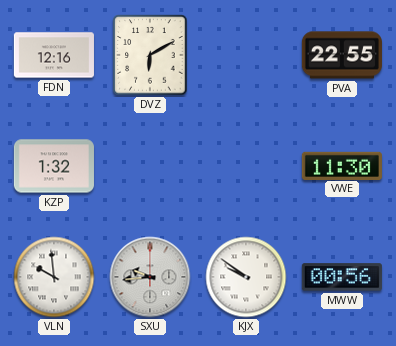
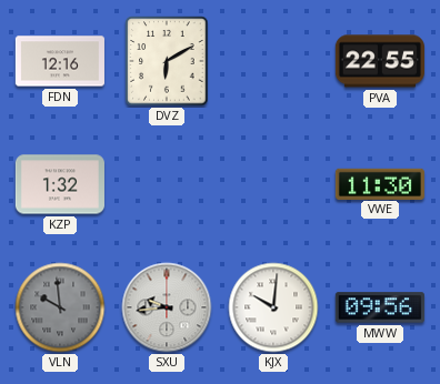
VLN dial: white -> grey (60, 307)
KJX: 9:51 -> 10:01 (273, 307)
MWW: 00:56 -> 09:56 (380, 307)
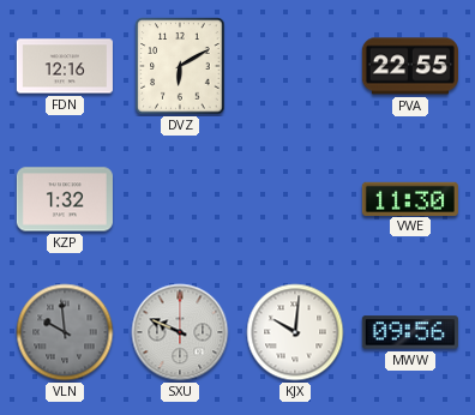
SXU: 9:44 -> 9:49 (180, 332)
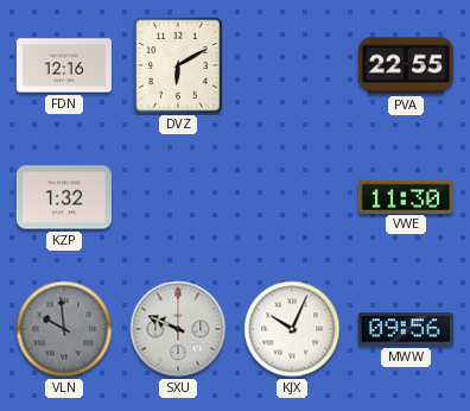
KJX: 10:01 -> 10:04 (292, 329)
